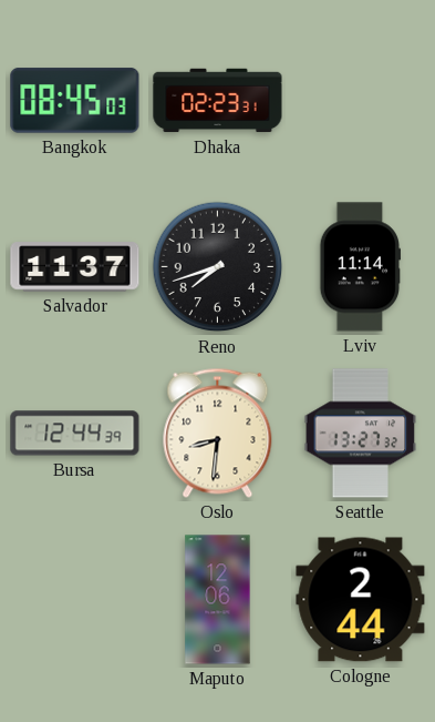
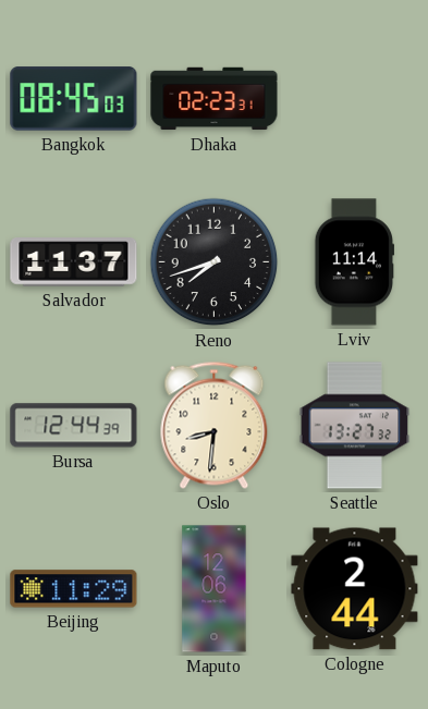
Beijing: none -> 11:29 (74, 589)
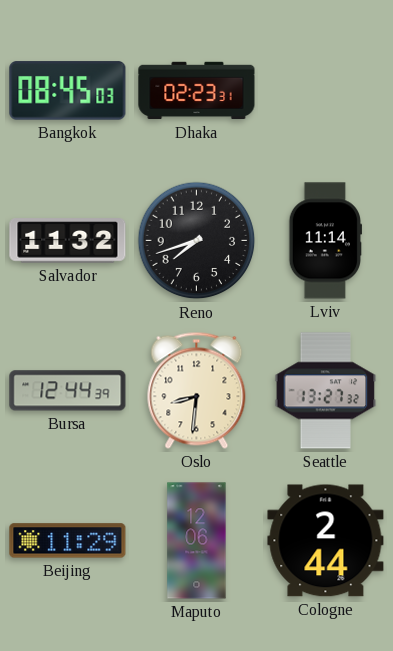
Salvador: 11:37 -> 11:32 (68, 241)
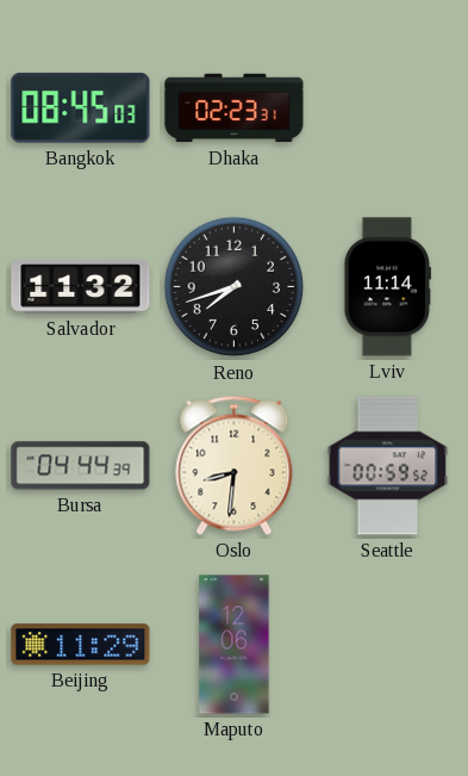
Bursa: 12:44 -> 04:44 (81, 466)
Seattle: 13:27 -> 00:59 (388, 466)
Cologne: 2:44 -> none (326, 541)
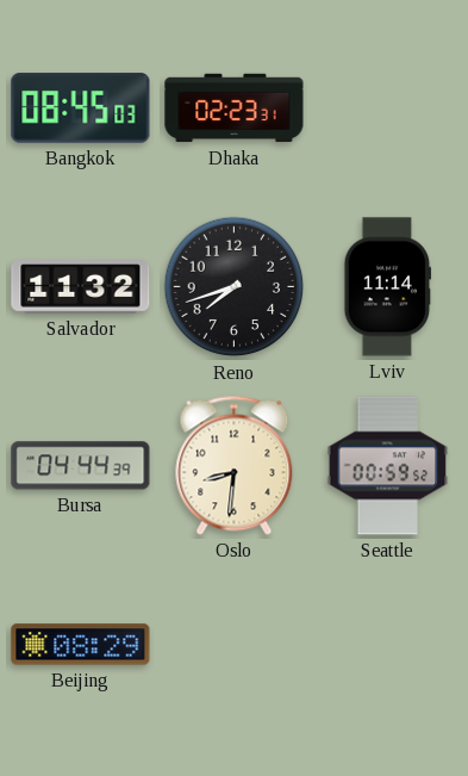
Beijing: 11:29 -> 08:29 (81, 645)
Maputo: 12:06 -> none (235, 645)
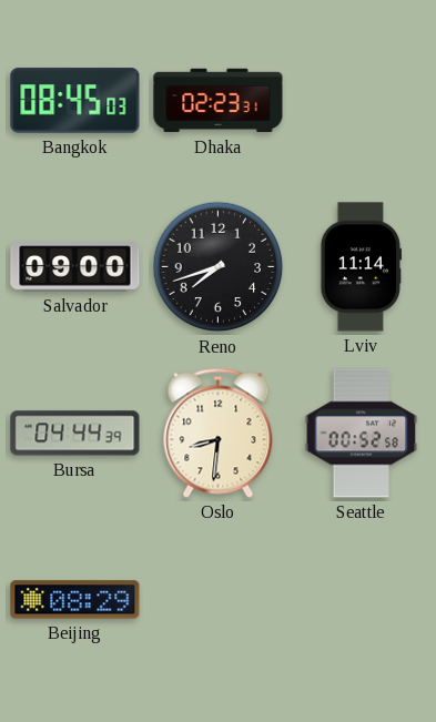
Salvador: 11:32 -> 09:00 (75, 267)
Seattle: 00:59 -> 00:52 (362, 434)
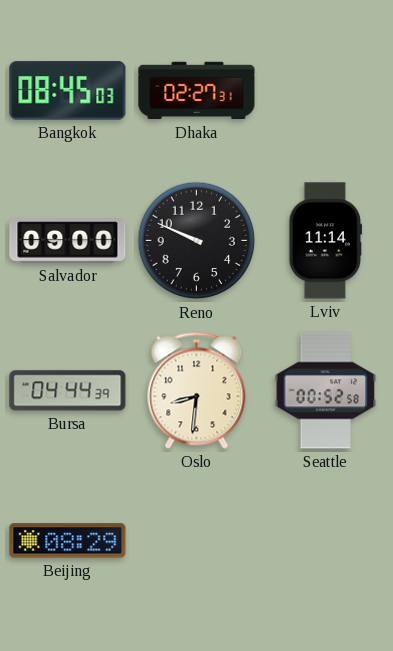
Dhaka: 02:23 -> 02:27 (197, 91)
Reno: 7:42 -> 9:49 (197, 241)
